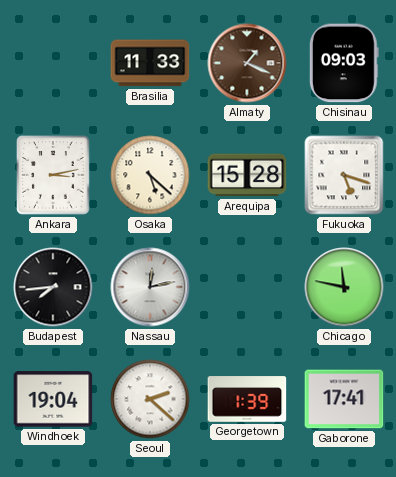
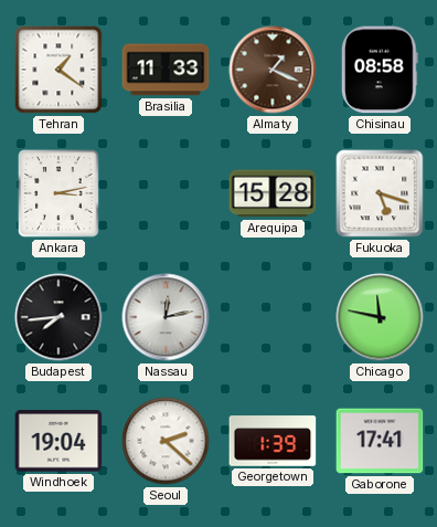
Tehran: none -> 1:21 (58, 70)
Chisinau: 09:03 -> 08:58 (380, 70)
Osaka: 5:22 -> none (150, 175)
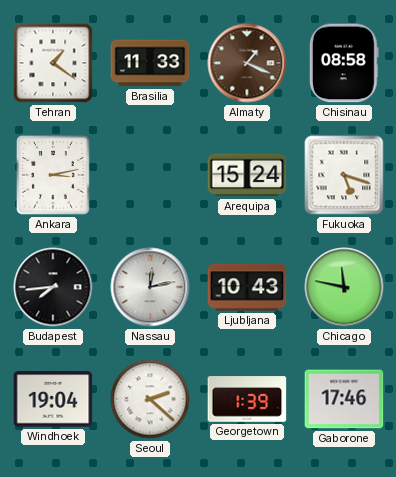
Arequipa: 15:28 -> 15:24 (247, 175)
Ljubljana: none -> 10:43 (247, 287)
Gaborone: 17:41 -> 17:46 (344, 399)
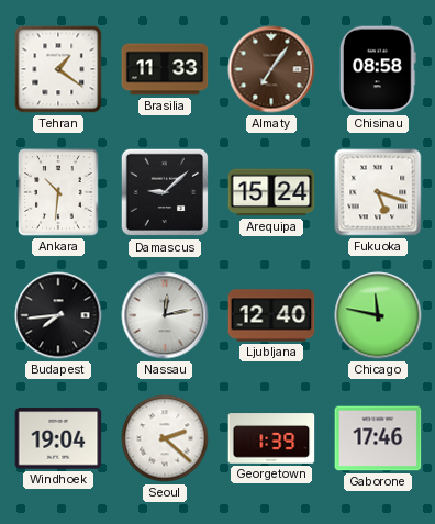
Almaty: 1:19 -> 7:06 (271, 69)
Ankara: 3:13 -> 10:31 (58, 192)
Damascus: none -> 9:08 (165, 192)
Ljubljana: 10:43 -> 12:40 (271, 315)
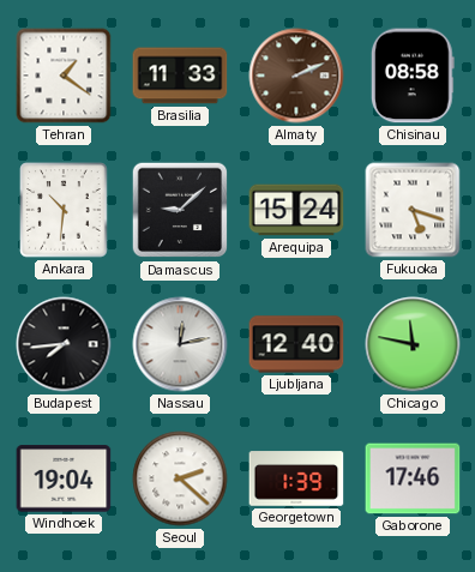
Almaty: 7:06 -> 2:11 (296, 76)
